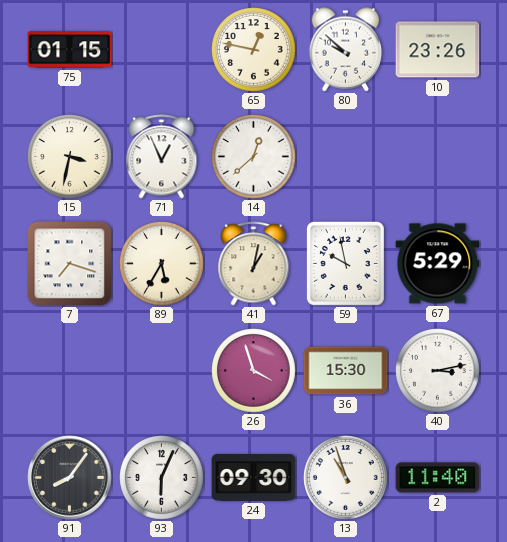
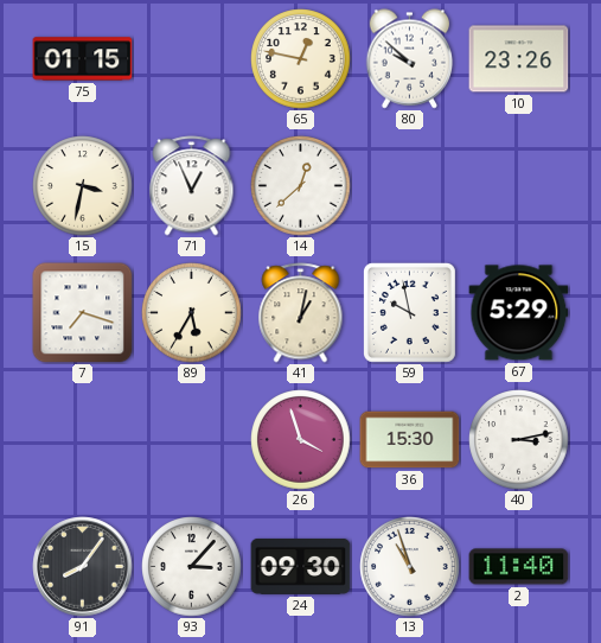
93: 6:04 -> 3:07 (192, 567)
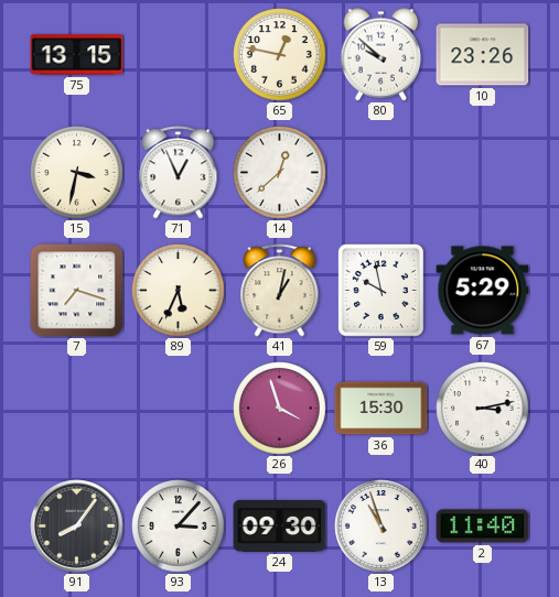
75: 01:15 -> 13:15 (77, 55)
89: 5:35 -> 5:34 (179, 291)
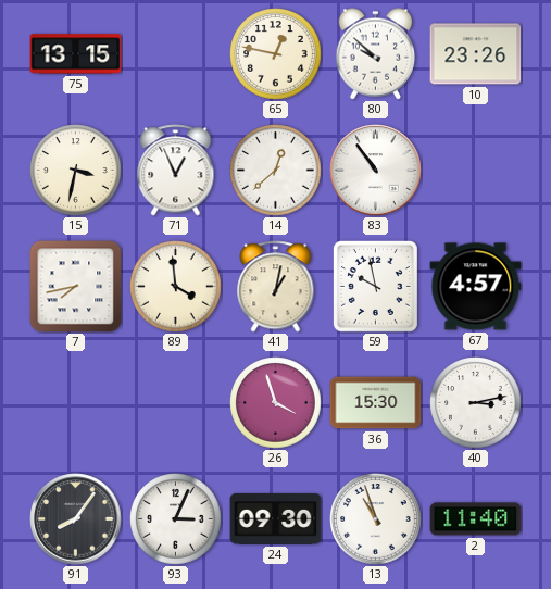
83: none -> 10:54 (376, 171)
7: 7:18 -> 7:43 (76, 287)
89: 5:34 -> 3:59 (176, 287)
67: 5:29 -> 4:57 (476, 287)
93: 3:07 -> 3:04 (176, 519)
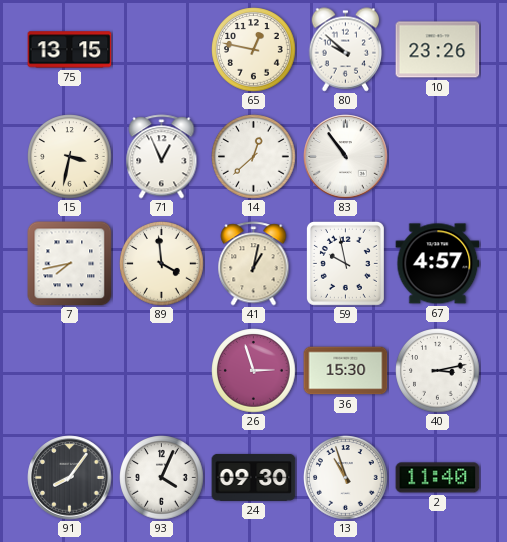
26: 3:57 -> 2:57 (254, 371)
93: 3:04 -> 4:04 (162, 478)
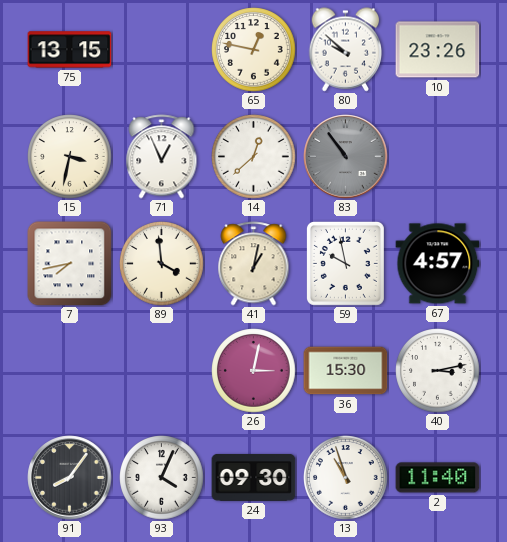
83 dial: white -> grey (346, 157)
26: 2:57 -> 3:02 (254, 371)
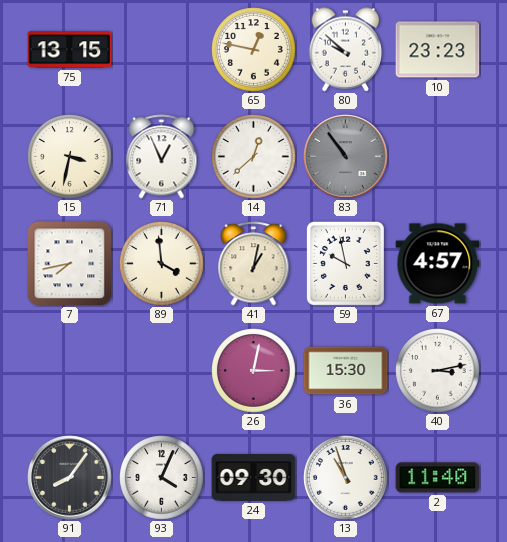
10: 23:26 -> 23:23 (438, 50)
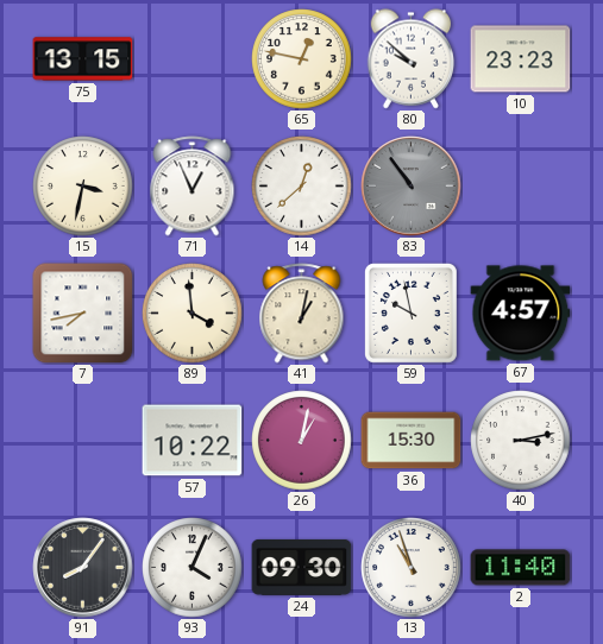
57: none -> 10:22 (193, 441)
26: 3:02 -> 1:02 (302, 441)
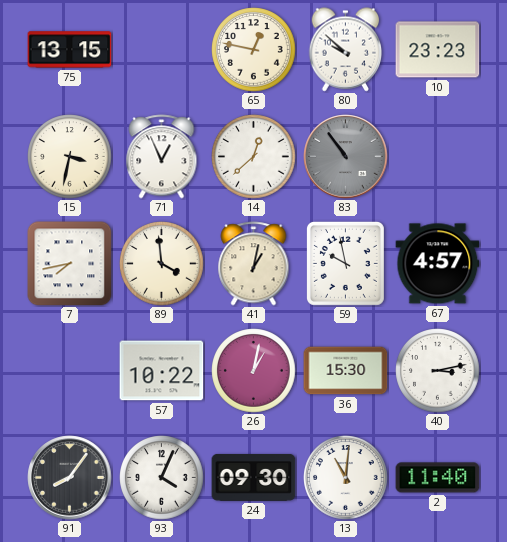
13: 10:57 -> 11:01 (346, 478)
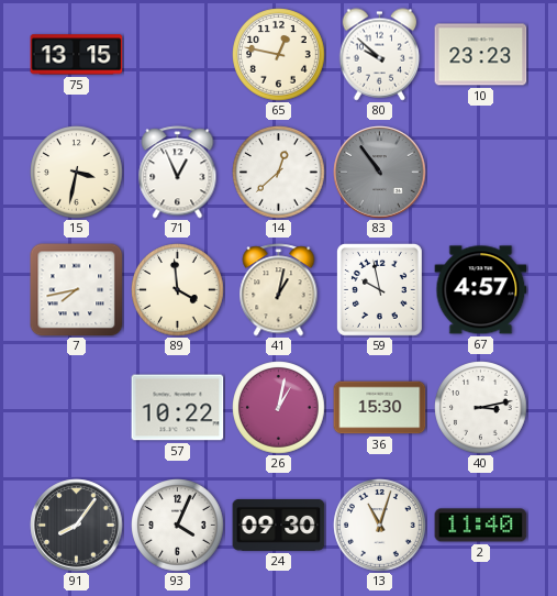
13: 11:01 -> 11:03 (380, 526)
